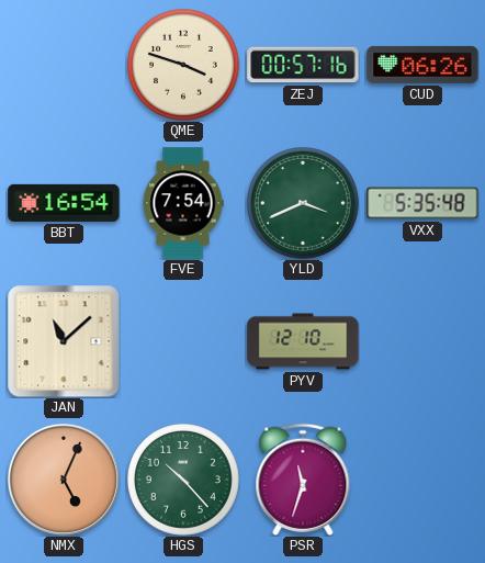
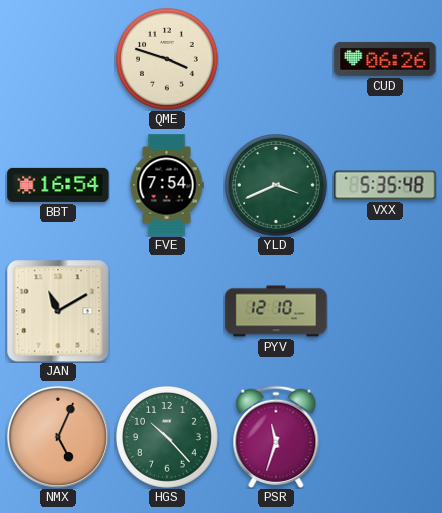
ZEJ: 00:57 -> none (303, 65)
JAN: 11:08 -> 11:10 (58, 311)
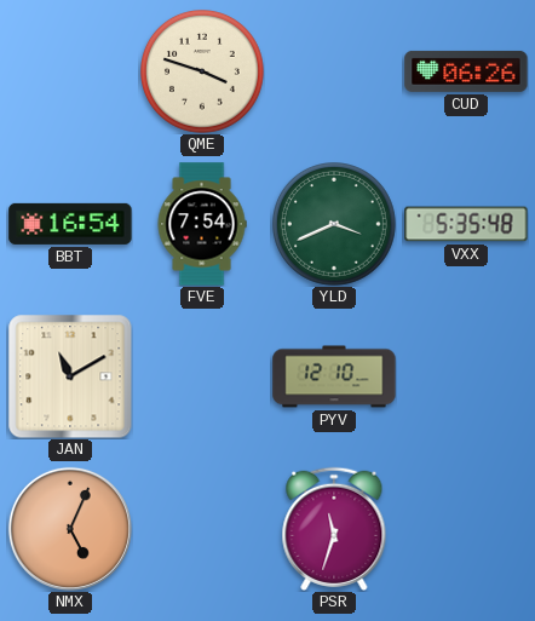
HGS: 10:23 -> none (168, 438)
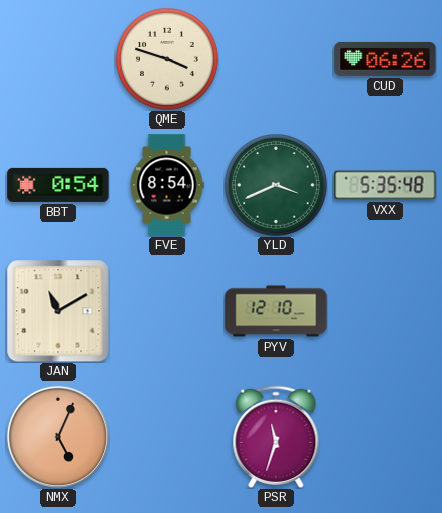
BBT: 16:54 -> 0:54 (58, 185)
FVE: 7:54 -> 8:54 (167, 185)
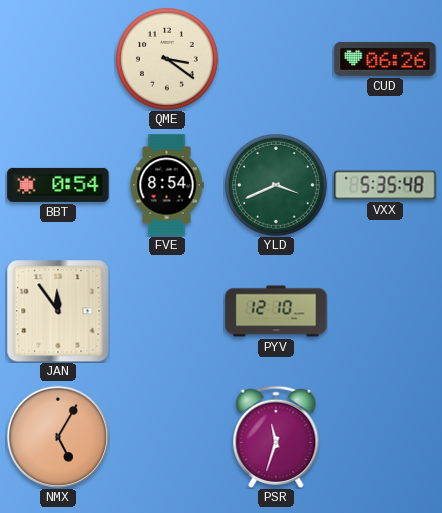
QME: 3:48 -> 3:21 (168, 60)
JAN: 11:10 -> 11:54 (58, 311)
NMX: 5:04 -> 5:05 (58, 437)
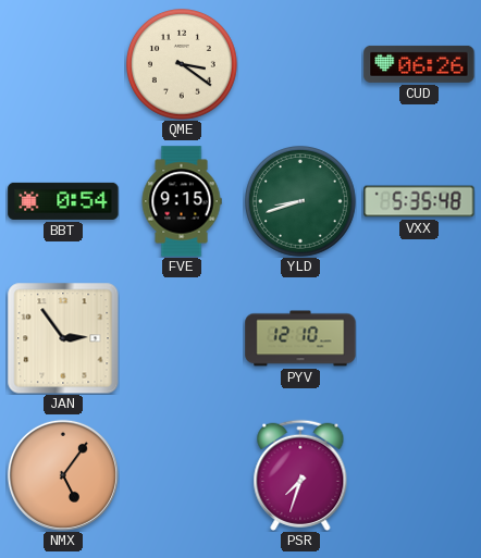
FVE: 8:54 -> 9:15 (182, 201)
YLD: 3:41 -> 8:42 (301, 202)
JAN: 11:54 -> 2:54 (63, 338)
NMX: 5:05 -> 5:06 (63, 475)
PSR: 11:33 -> 7:33 (300, 475)
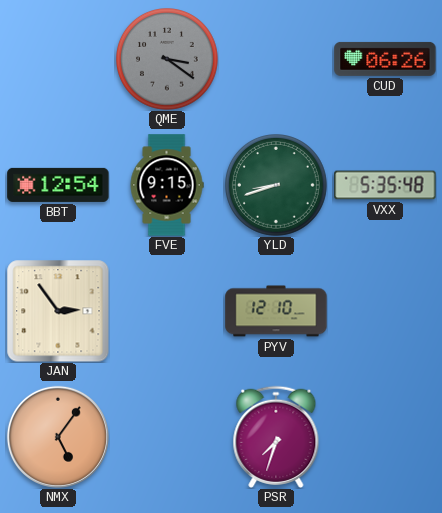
QME dial: cream -> grey (168, 60)
BBT: 0:54 -> 12:54 (58, 185)
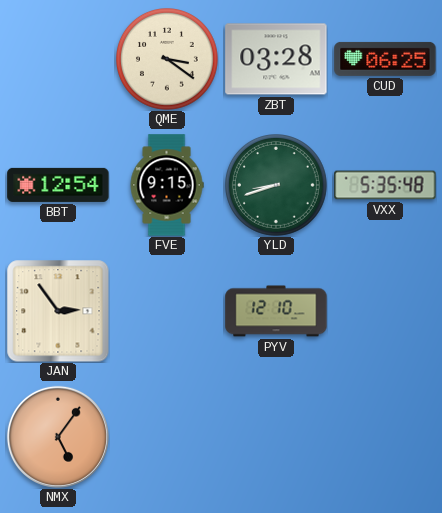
QME dial: grey -> cream (168, 60)
ZBT: none -> 03:28 (276, 59)
CUD: 06:26 -> 06:25 (385, 59)
PSR: 7:33 -> none (276, 437)
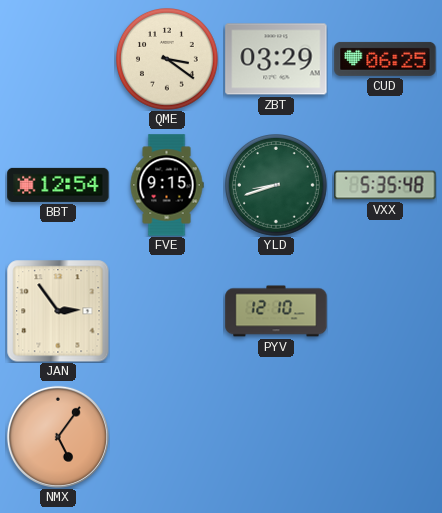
ZBT: 03:28 -> 03:29 (276, 59)
